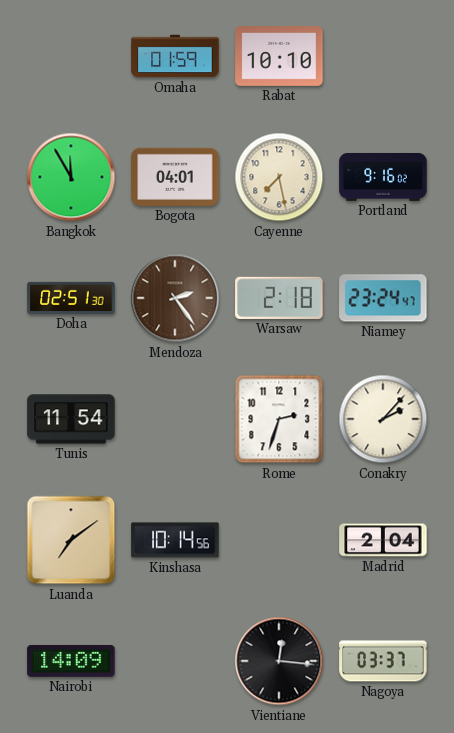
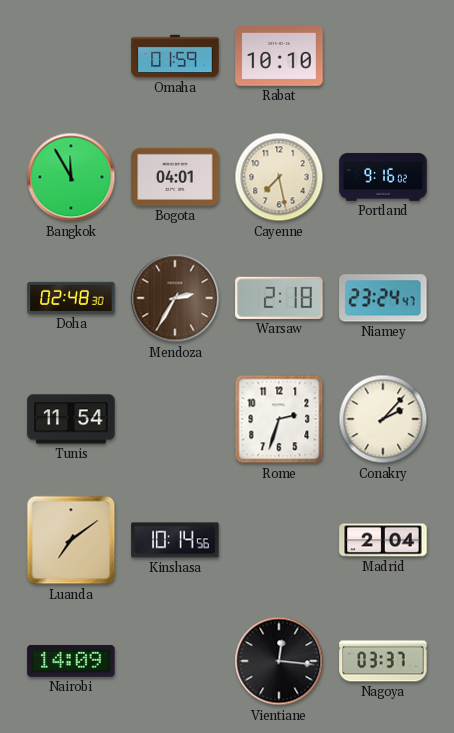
Doha: 02:51 -> 02:48 (71, 298)
Mendoza: 2:24 -> 2:35 (175, 298)
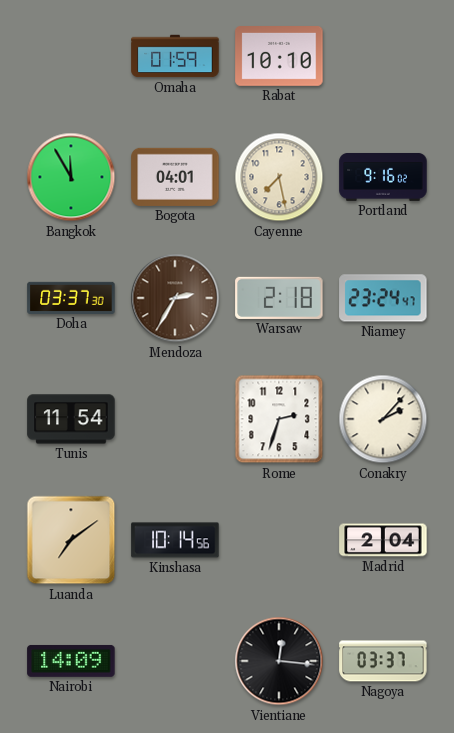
Doha: 02:48 -> 03:37 (71, 298)
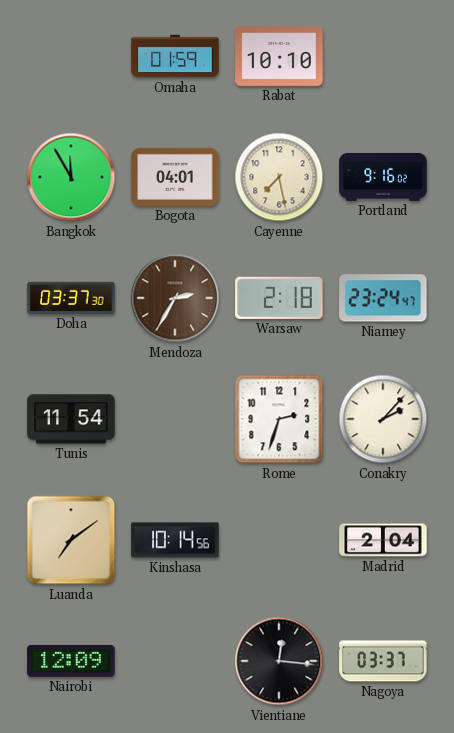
Nairobi: 14:09 -> 12:09 (71, 661)
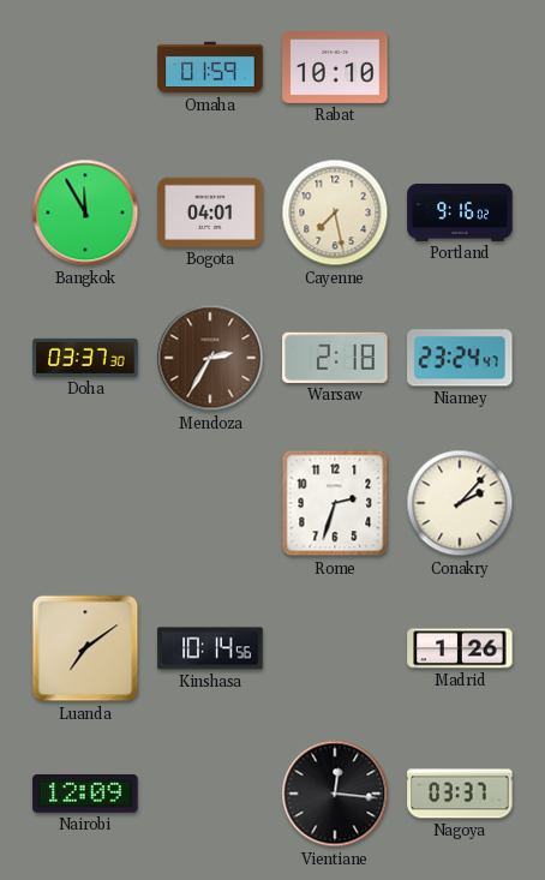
Tunis: 11:54 -> none (71, 419)
Madrid: 2:04 -> 1:26 (460, 648)
